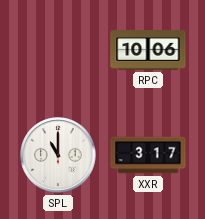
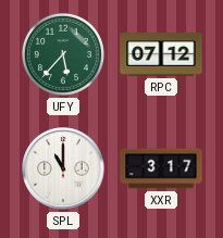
UFY: none -> 5:37 (63, 54)
RPC: 10:06 -> 07:12 (161, 54)
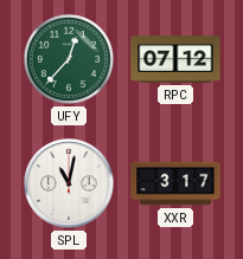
UFY: 5:37 -> 12:37 (69, 59)
SPL: 11:00 -> 11:02 (69, 183)
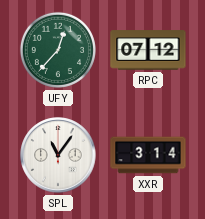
SPL: 11:02 -> 11:06 (58, 155)
XXR: 3:17 -> 3:14 (148, 155)
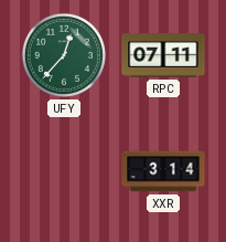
RPC: 07:12 -> 07:11 (163, 55)
SPL: 11:06 -> none (58, 155)
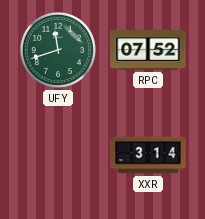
UFY: 12:37 -> 11:42 (58, 50)
RPC: 07:11 -> 07:52 (148, 50)
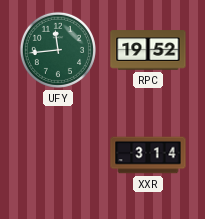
UFY: 11:42 -> 11:44 (58, 50)
RPC: 07:52 -> 19:52 (148, 50)
